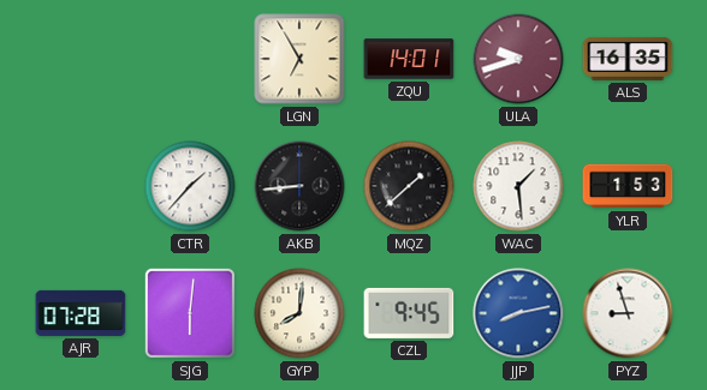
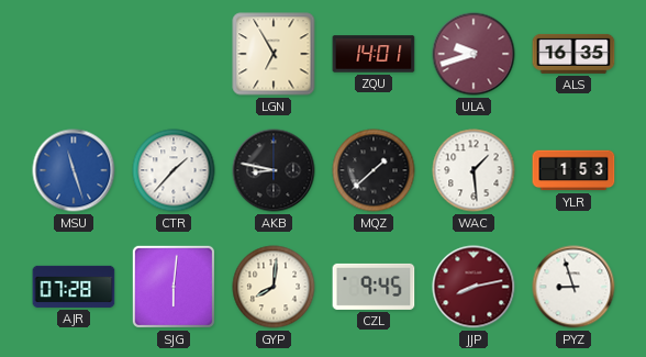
MSU: none -> 11:27 (74, 170)
AKB: 8:44 -> 8:47 (274, 170)
JJP dial: blue -> burgundy (474, 287)
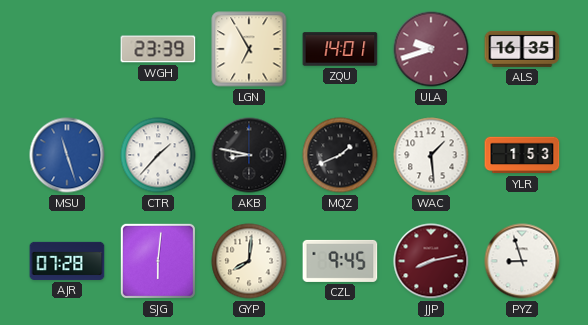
WGH: none -> 23:39 (158, 49)
MQZ: 1:38 -> 1:41 (340, 155)
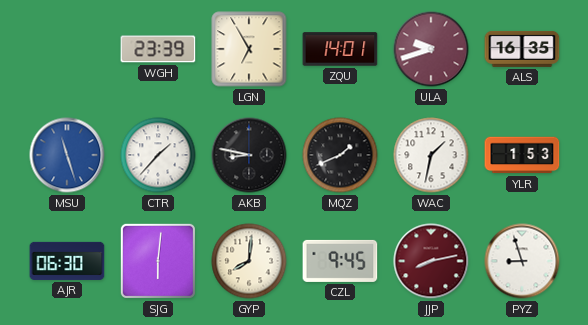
WAC: 1:29 -> 1:32 (431, 155)
AJR: 07:28 -> 06:30 (67, 261)
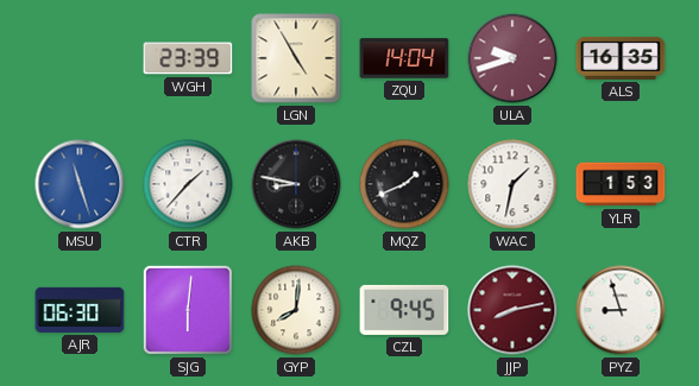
LGN: 6:55 -> 4:55 (296, 58)
ZQU: 14:01 -> 14:04 (404, 58)
